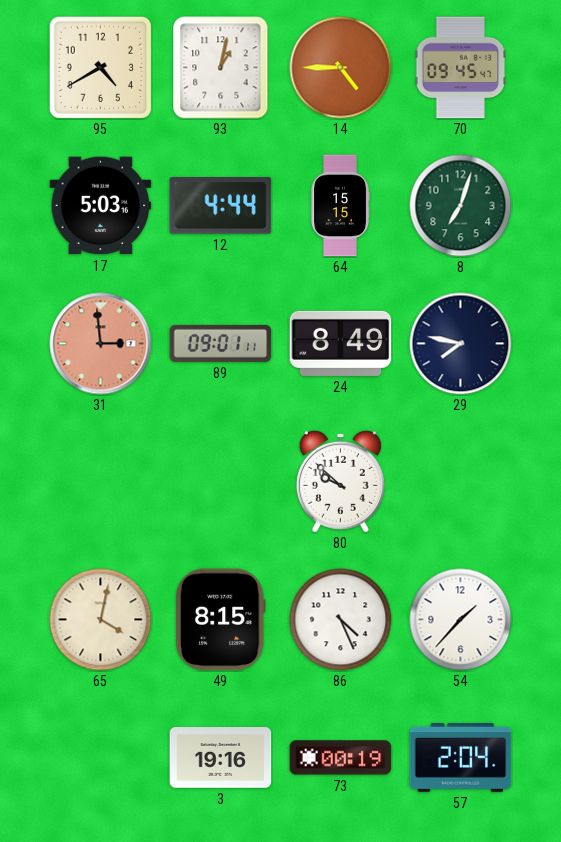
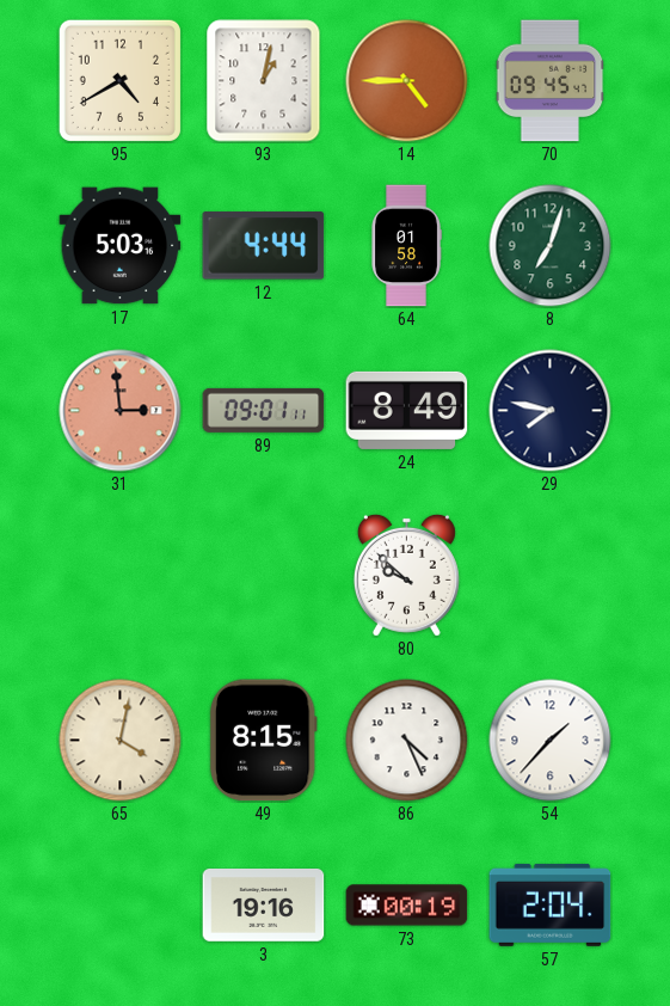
64: 15:15 -> 01:58 (406, 246)
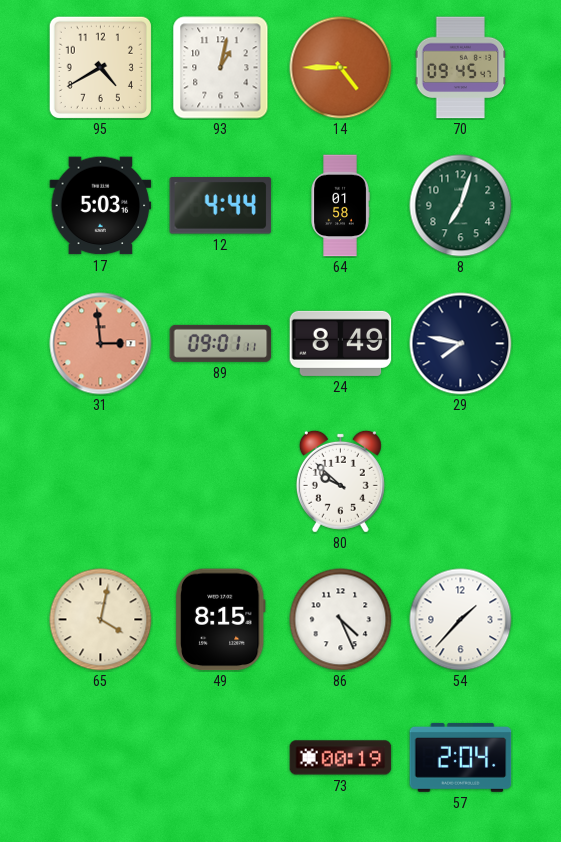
3: 19:16 -> none (264, 906)
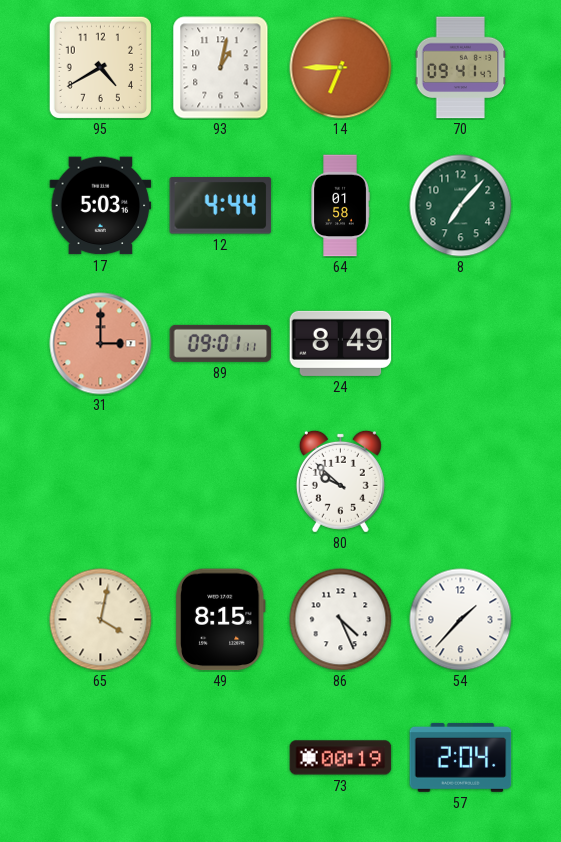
14: 4:45 -> 6:45 (341, 68)
70: 09:45 -> 09:41 (461, 68)
8: 7:03 -> 7:07 (461, 206)
31: 2:59 -> 3:00 (101, 344)
29: 7:47 -> none (461, 344)
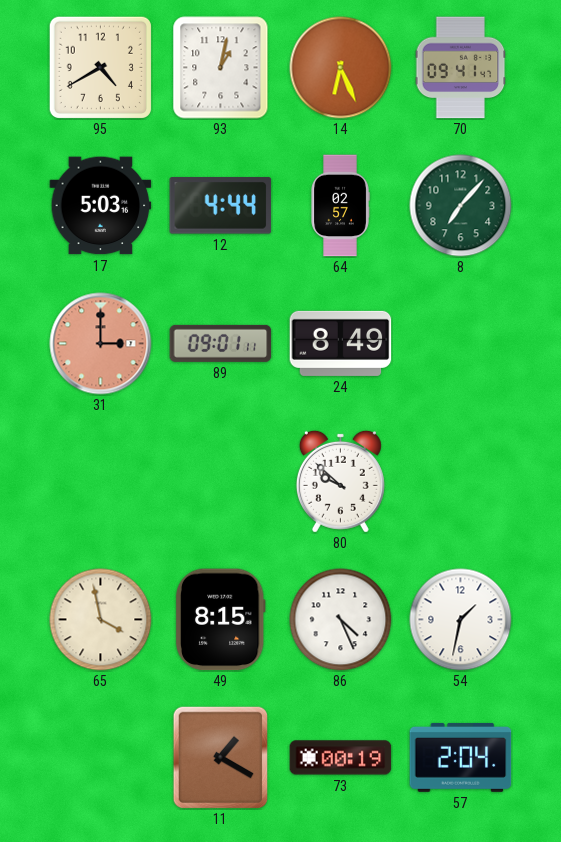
14: 6:45 -> 6:26 (341, 68)
64: 01:58 -> 02:57 (340, 206)
65: 4:02 -> 3:58 (101, 620)
54: 1:37 -> 1:32 (461, 620)
11: none -> 1:20 (220, 757)
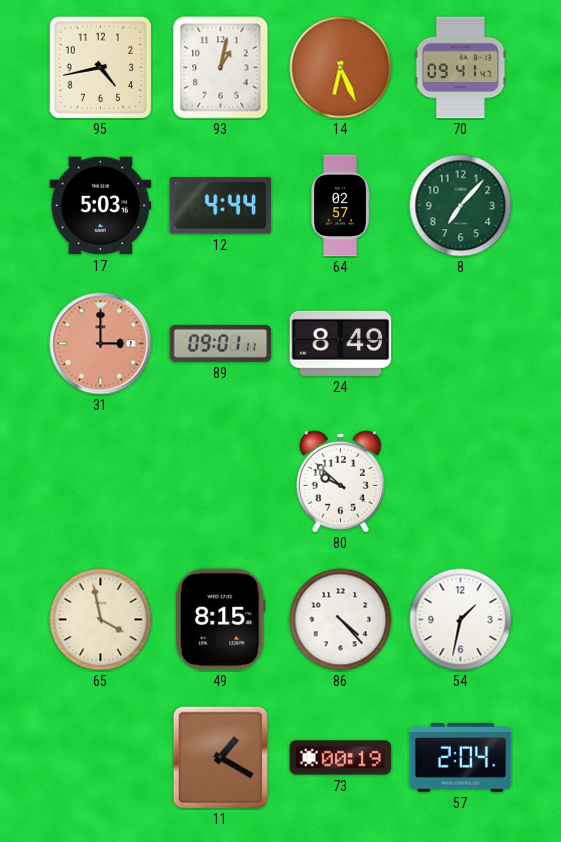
95: 4:40 -> 4:43 (100, 67)
86: 4:26 -> 4:23 (341, 620)
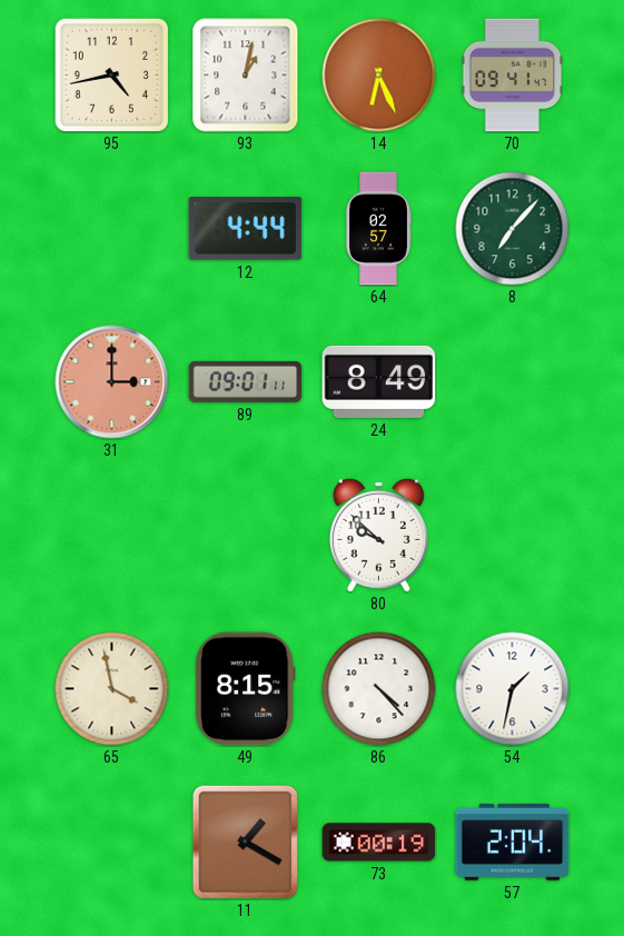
17: 5:03 -> none (101, 206)
